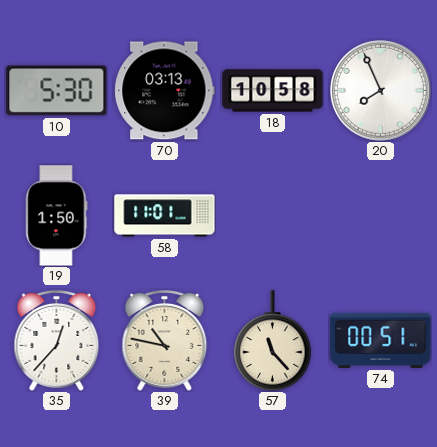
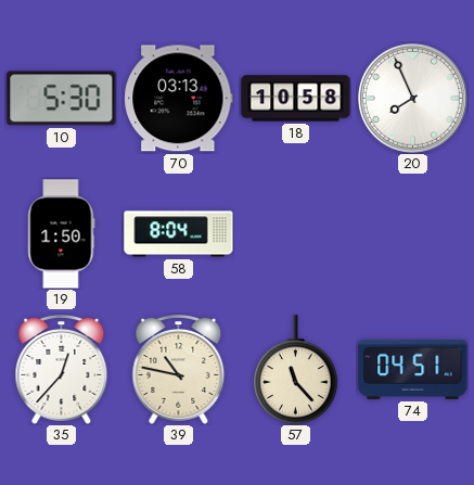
58: 11:01 -> 8:04 (179, 234)
74: 00:51 -> 04:51 (413, 369)
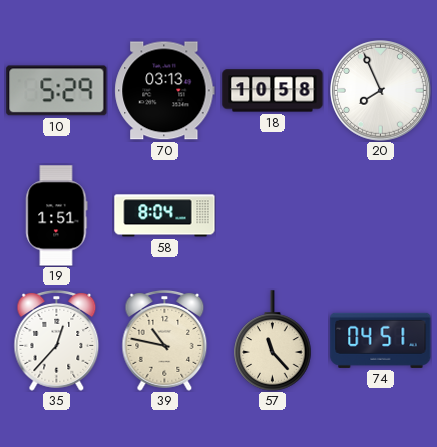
10: 5:30 -> 5:29 (57, 91)
19: 1:50 -> 1:51 (57, 216)
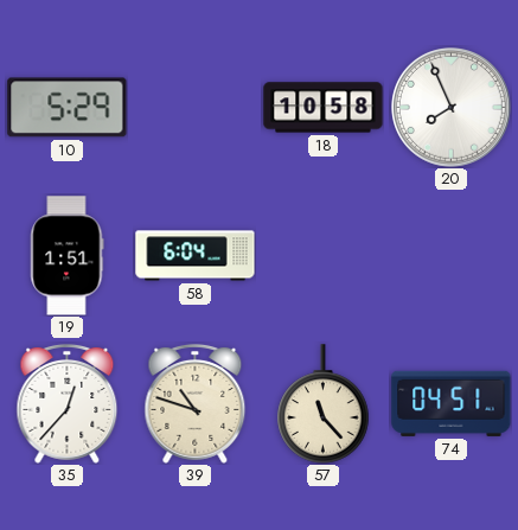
70: 03:13 -> none (165, 91)
58: 8:04 -> 6:04 (196, 256)
39: 10:47 -> 10:48 (196, 403)
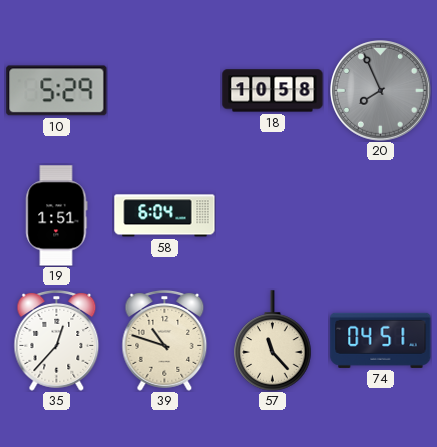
20 dial: white -> grey (381, 91)
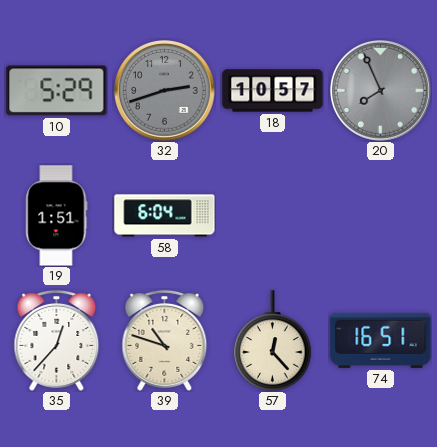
32: none -> 2:42 (165, 91)
18: 10:58 -> 10:57 (273, 91)
57: 11:23 -> 12:23 (273, 341)
74: 04:51 -> 16:51 (381, 340)
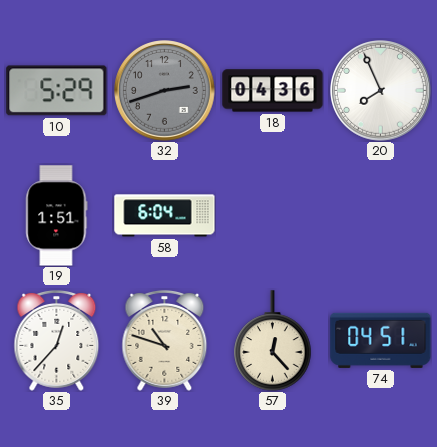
18: 10:57 -> 04:36 (273, 91)
20 dial: grey -> white (381, 91)
74: 16:51 -> 04:51 (381, 340)
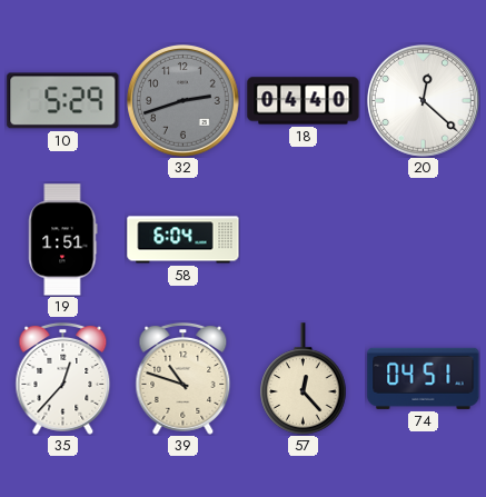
18: 04:36 -> 04:40 (304, 101)
20: 7:56 -> 12:22 (424, 101)
